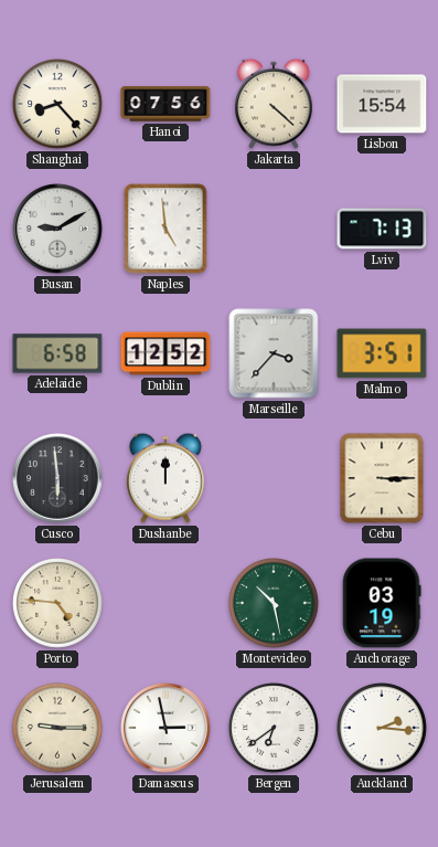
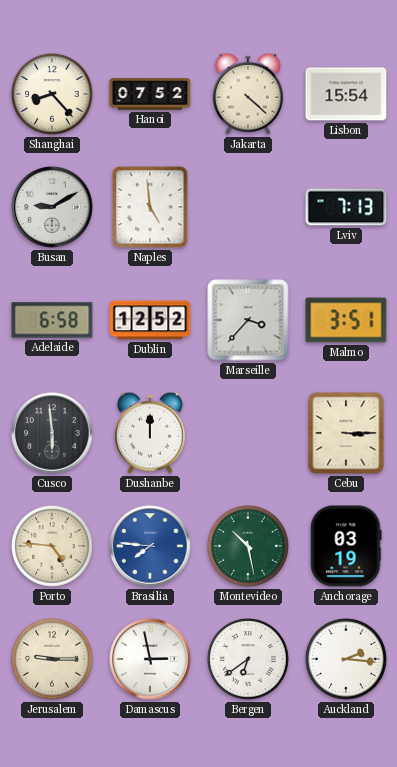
Hanoi: 07:56 -> 07:52 (150, 94)
Brasilia: none -> 7:46 (150, 546)
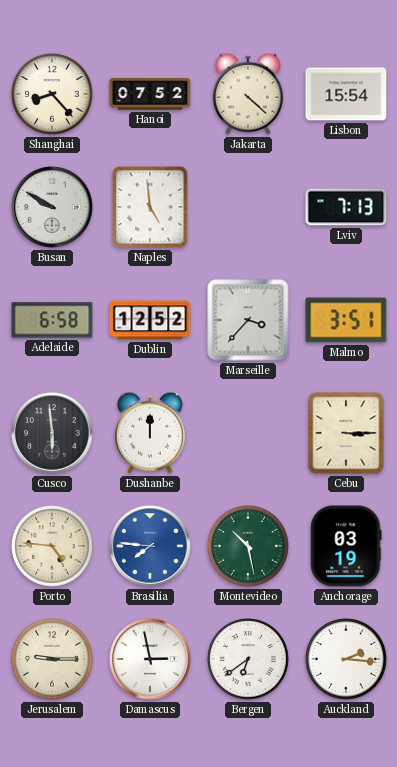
Busan: 9:10 -> 9:50 (52, 207)
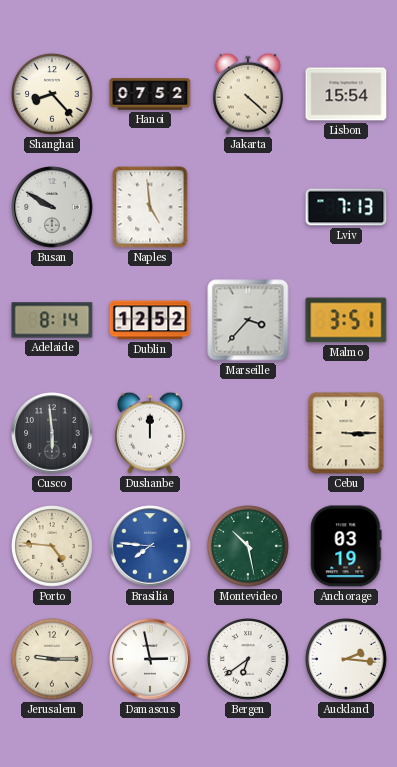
Adelaide: 6:58 -> 8:14 (52, 320)
